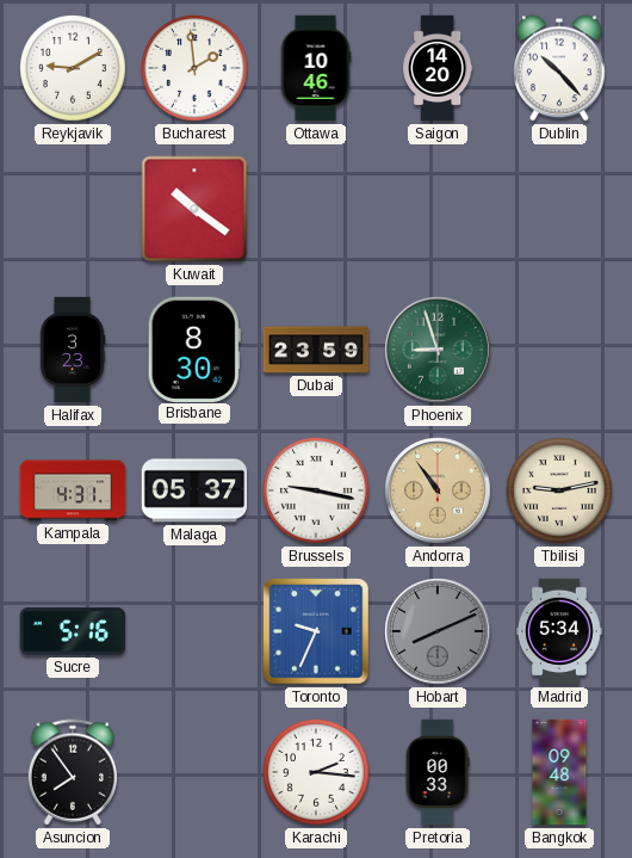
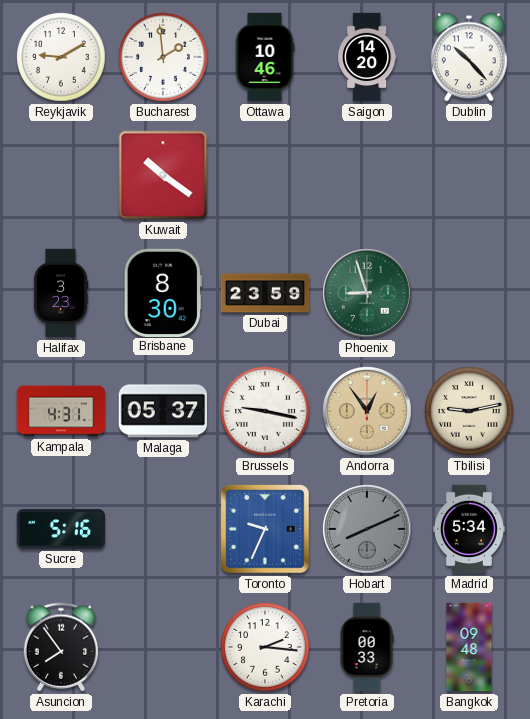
Andorra: 10:54 -> 12:54 (367, 411)
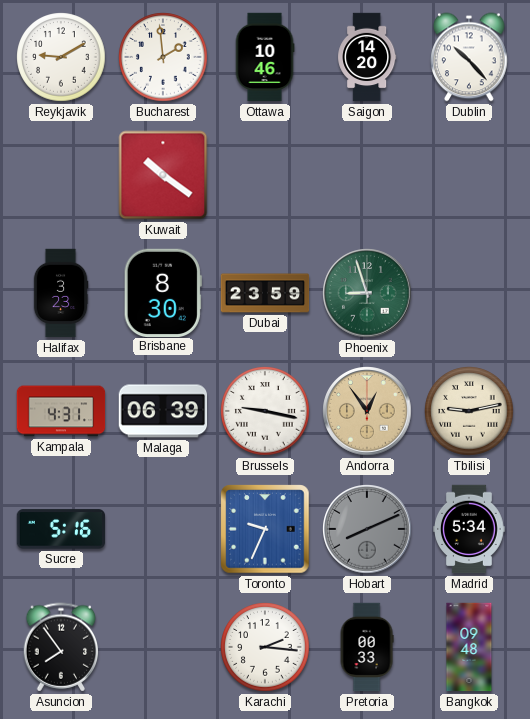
Malaga: 05:37 -> 06:39 (163, 411)
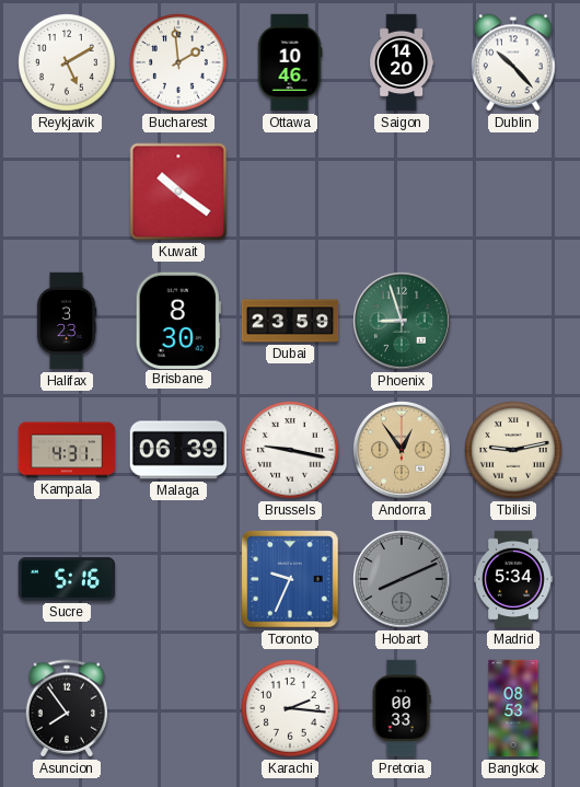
Reykjavik: 9:10 -> 5:10 (67, 62)
Bangkok: 09:48 -> 08:53 (513, 708)
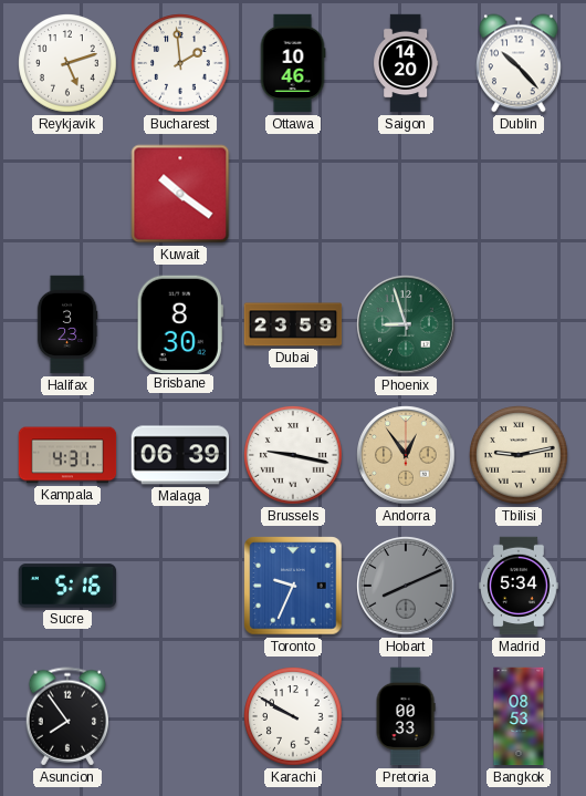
Reykjavik: 5:10 -> 5:12 (67, 63)
Karachi: 2:16 -> 9:50 (293, 716)
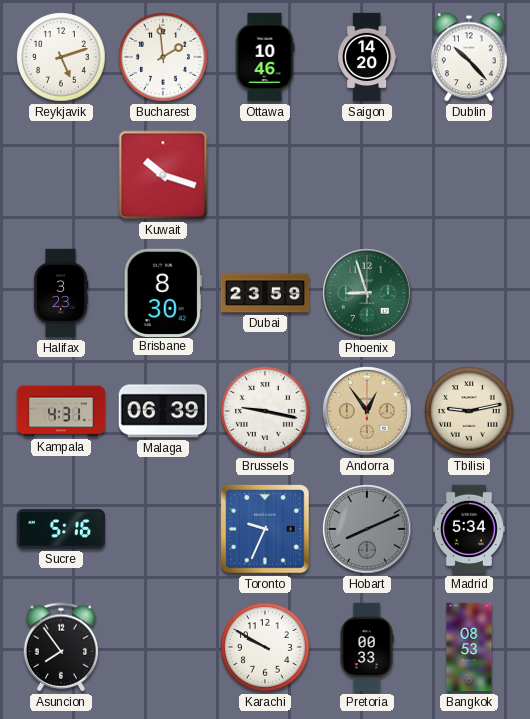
Kuwait: 10:21 -> 10:18 (163, 175)
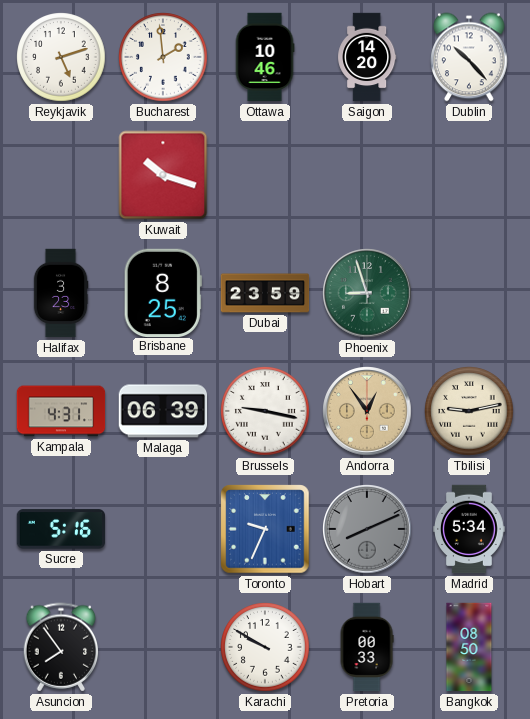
Brisbane: 8:30 -> 8:25 (163, 292)
Bangkok: 08:53 -> 08:50 (469, 647)
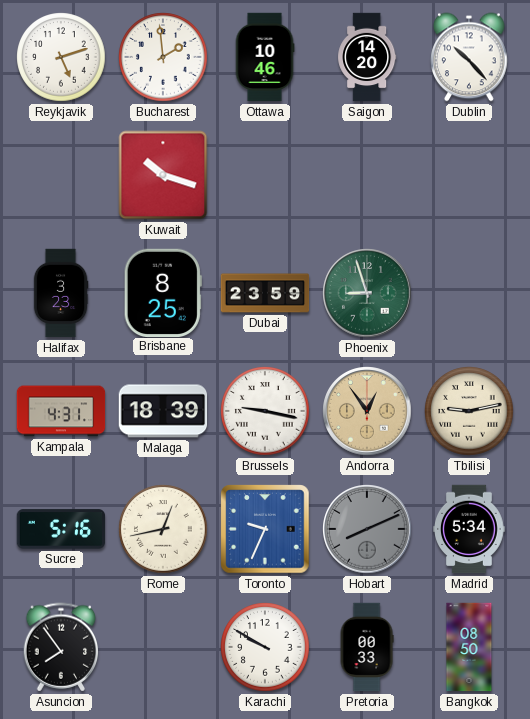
Malaga: 06:39 -> 18:39 (163, 411)
Rome: none -> 12:43 (163, 529)
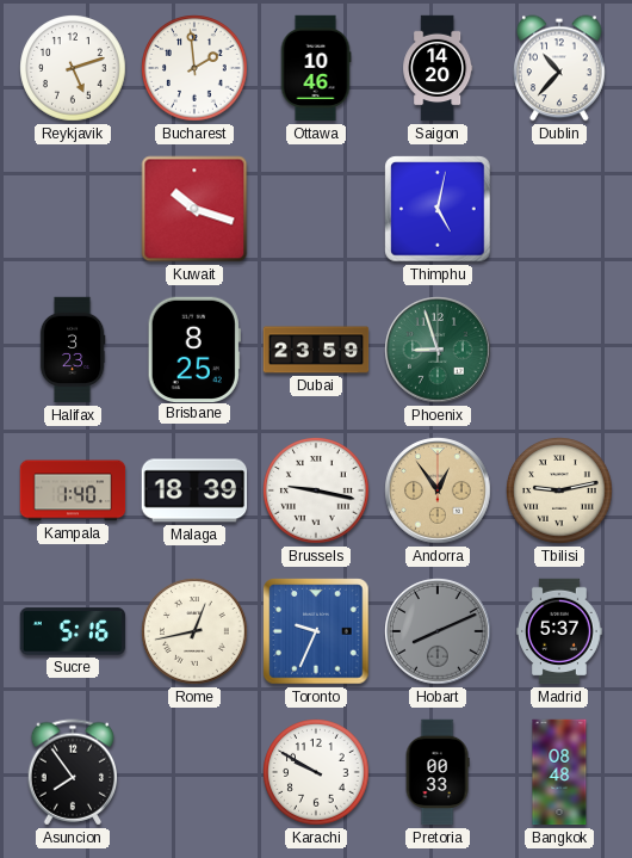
Dublin: 10:23 -> 10:37 (559, 68)
Thimphu: none -> 5:02 (438, 209)
Kampala: 4:31 -> 1:40 (73, 490)
Madrid: 5:34 -> 5:37 (560, 631)
Bangkok: 08:50 -> 08:48 (559, 772)
